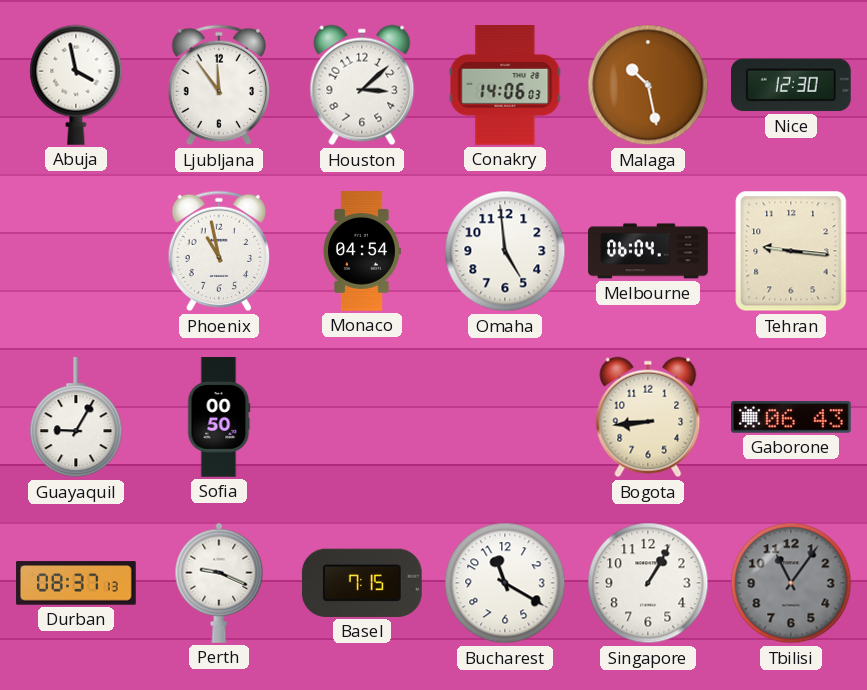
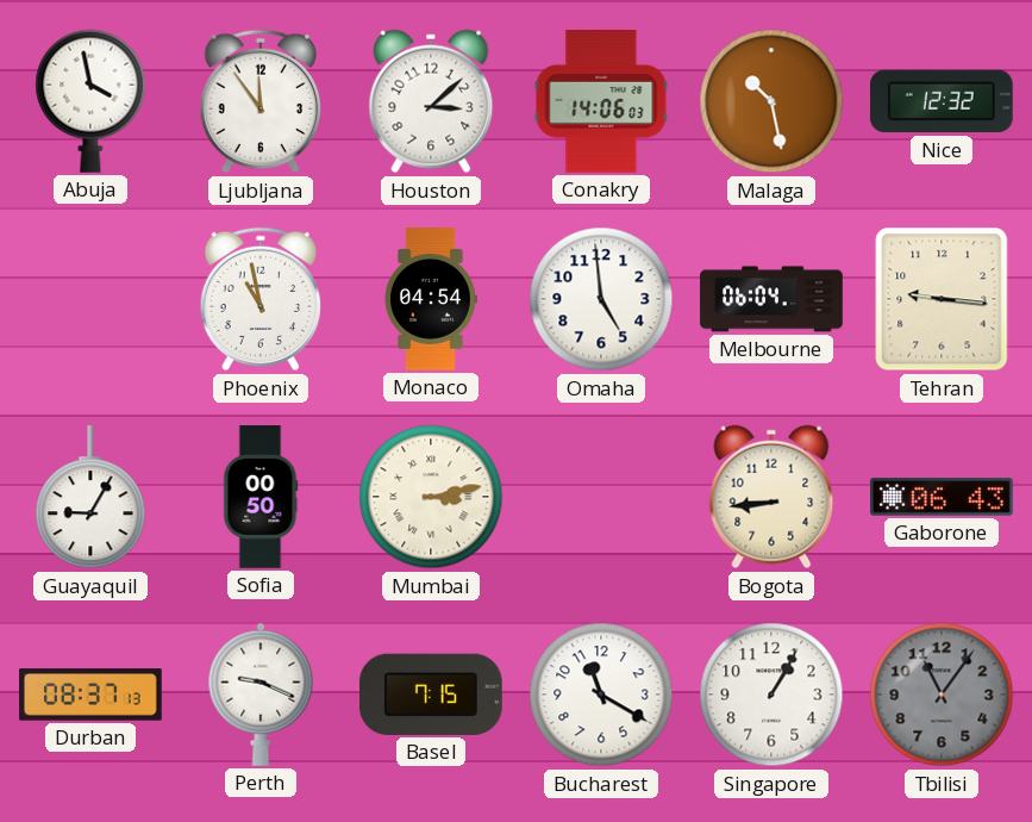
Nice: 12:30 -> 12:32 (942, 101)
Mumbai: none -> 3:13 (431, 497)
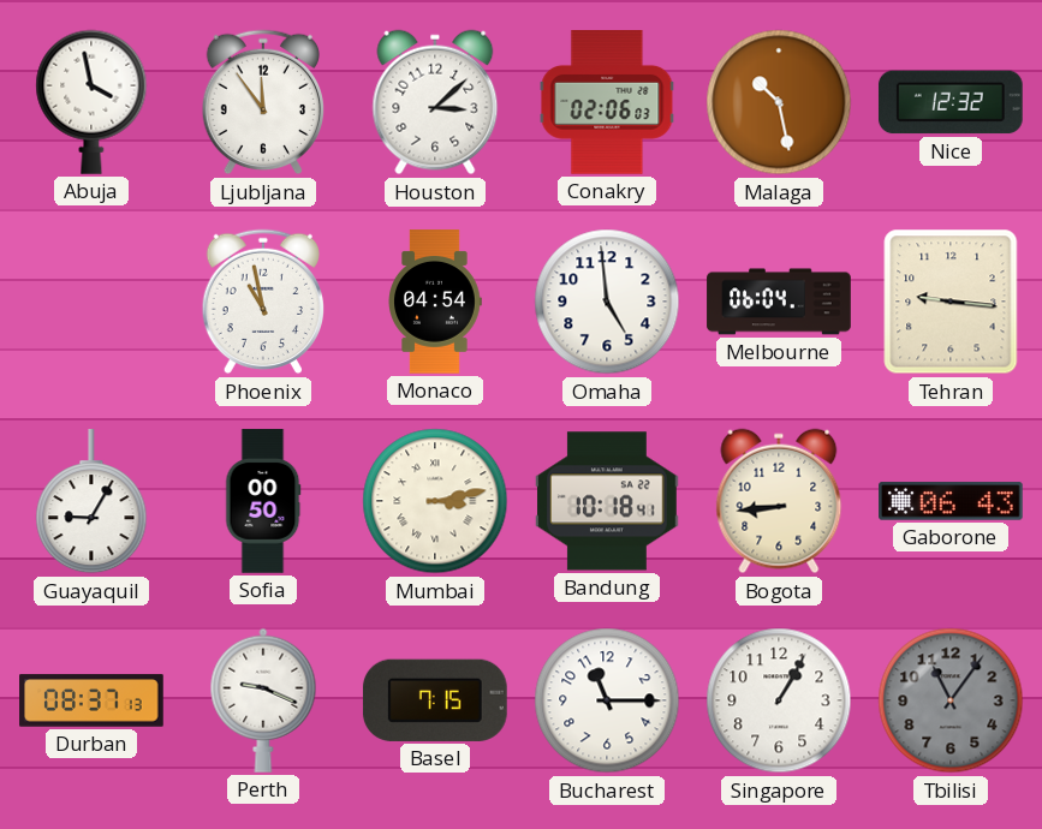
Conakry: 14:06 -> 02:06 (607, 103)
Bandung: none -> 10:18 (607, 501)
Bucharest: 11:20 -> 11:15 (607, 700)
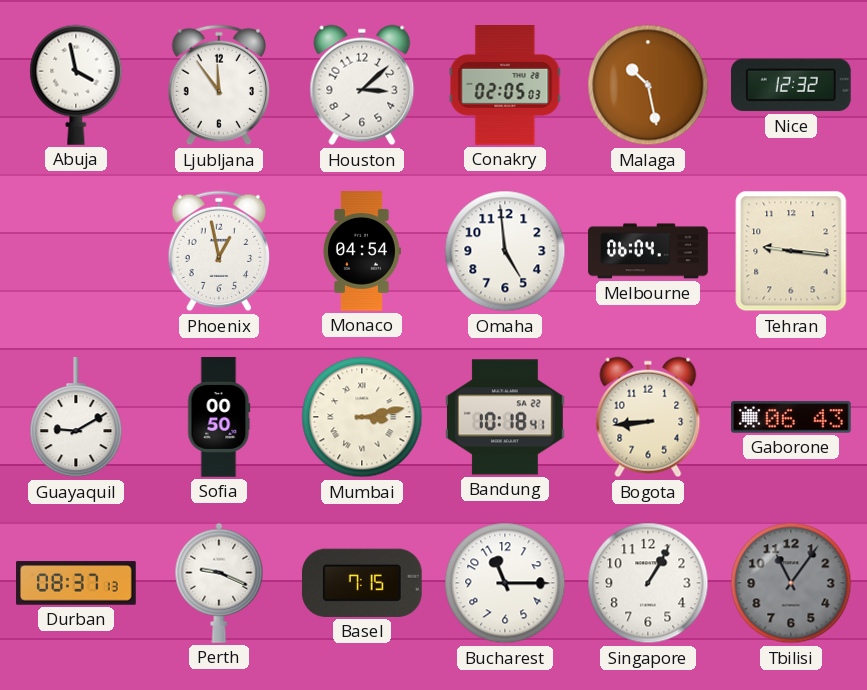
Conakry: 02:06 -> 02:05 (505, 86)
Phoenix: 10:58 -> 12:58 (218, 251)
Guayaquil: 9:05 -> 9:10 (76, 418)
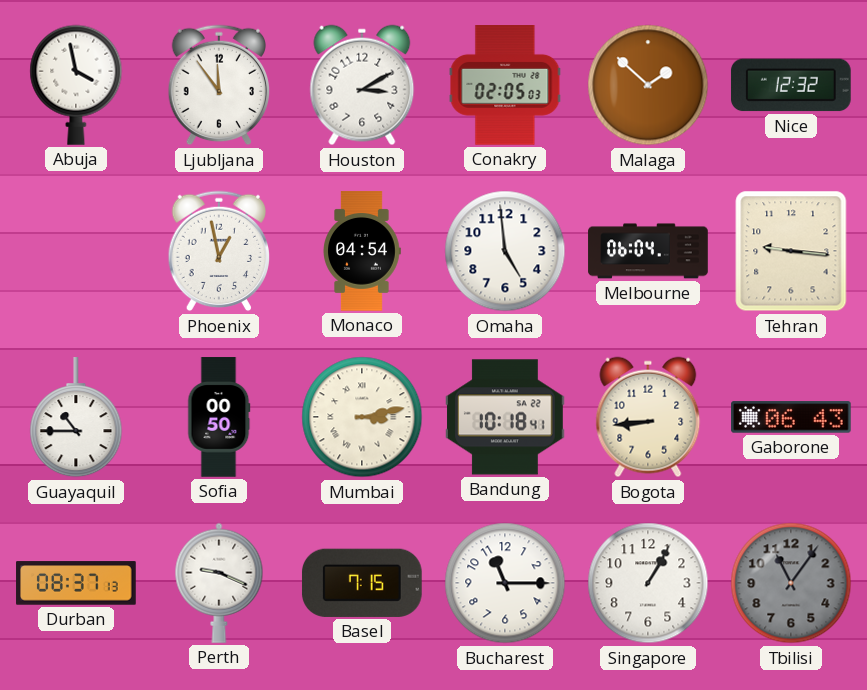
Houston: 3:08 -> 3:10 (362, 85)
Malaga: 10:28 -> 1:52 (648, 85)
Guayaquil: 9:10 -> 10:45 (76, 418)
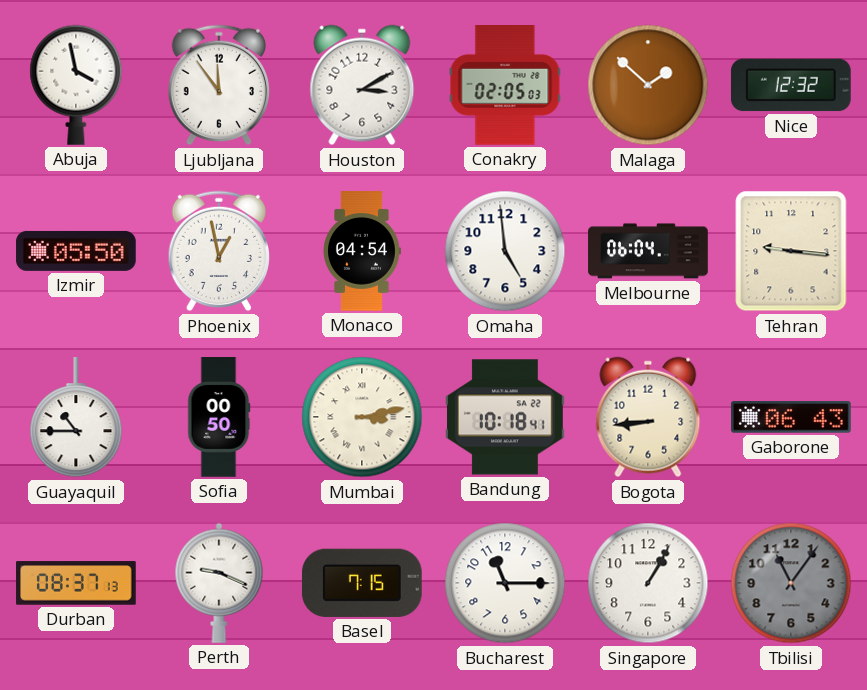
Izmir: none -> 05:50 (76, 251)
